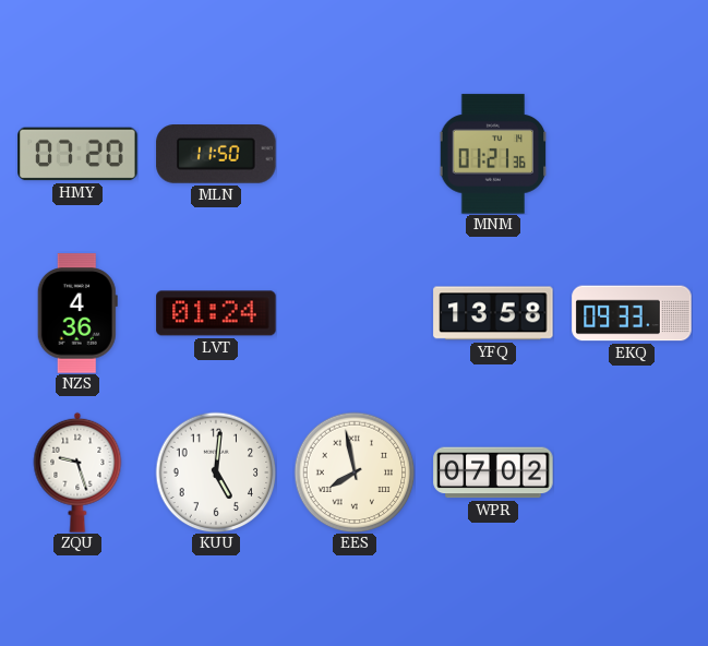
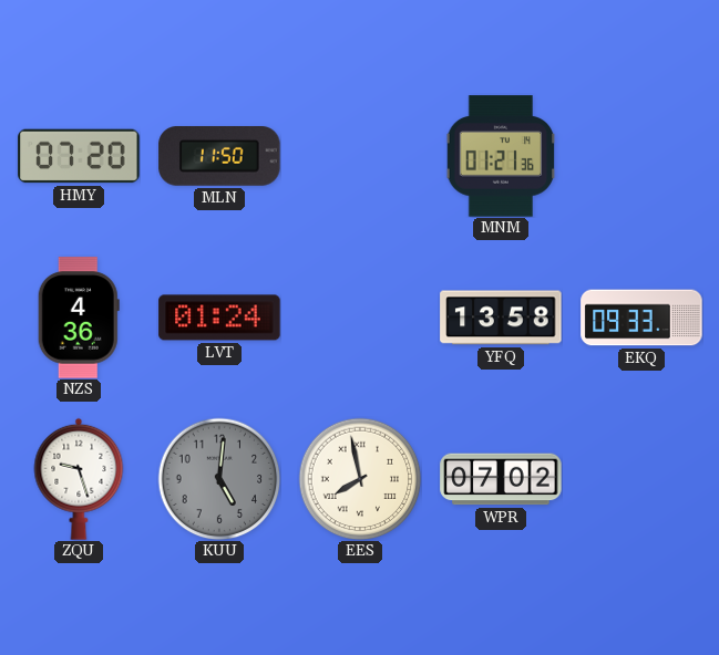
KUU dial: white -> grey (219, 479)
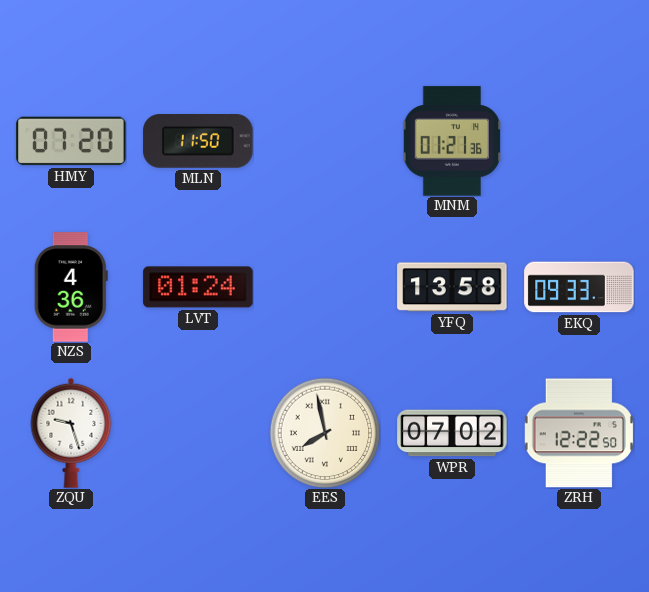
KUU: 5:01 -> none (219, 479)
ZRH: none -> 12:22 (579, 433)
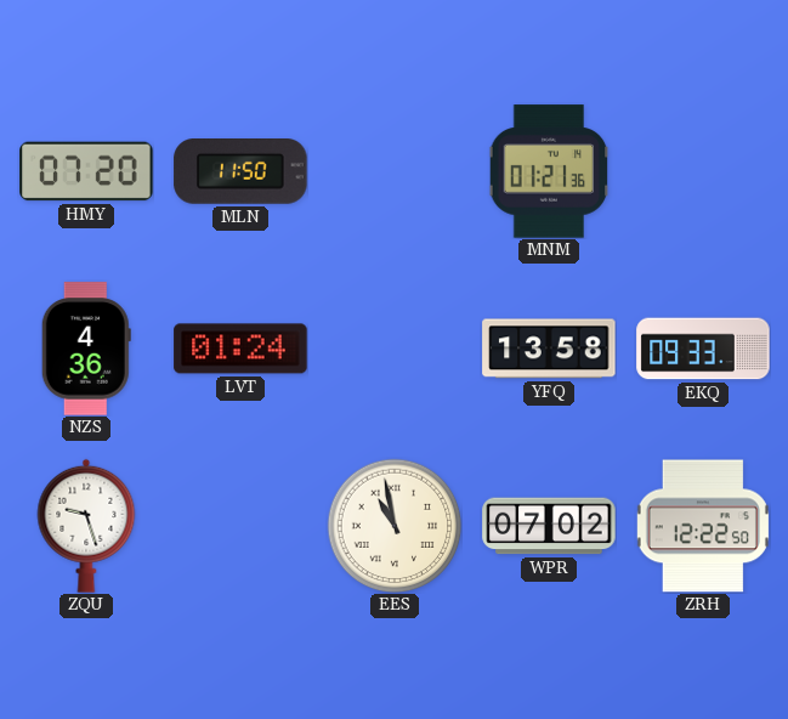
EES: 7:58 -> 10:58 (395, 526)
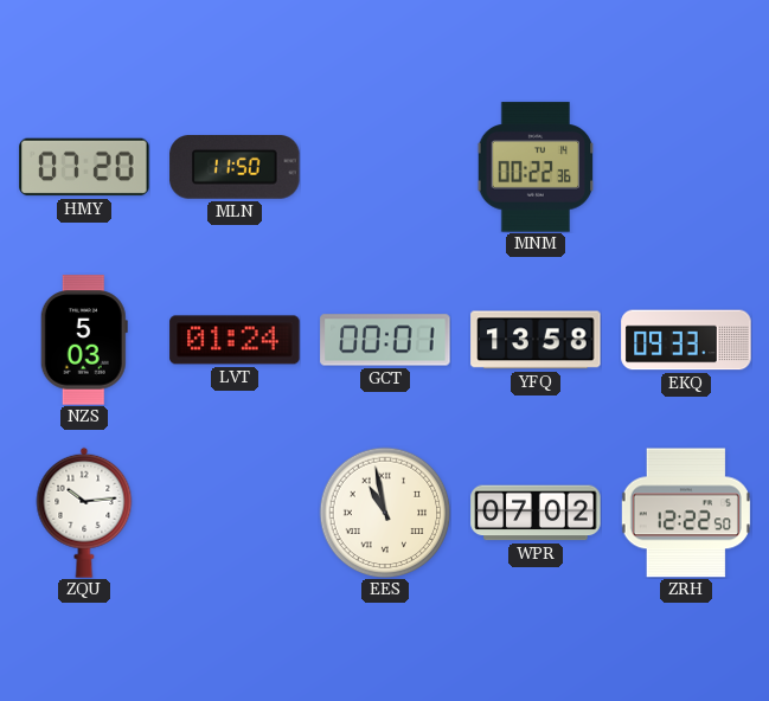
MNM: 01:21 -> 00:22 (536, 167)
NZS: 4:36 -> 5:03 (84, 340)
GCT: none -> 00:01 (385, 340)
ZQU: 9:27 -> 10:14 (84, 513)
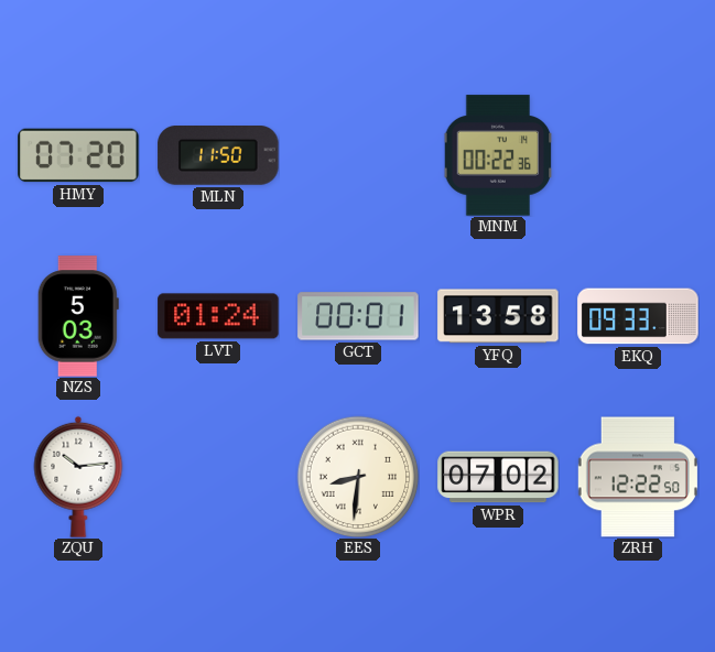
EES: 10:58 -> 8:31 (358, 477)
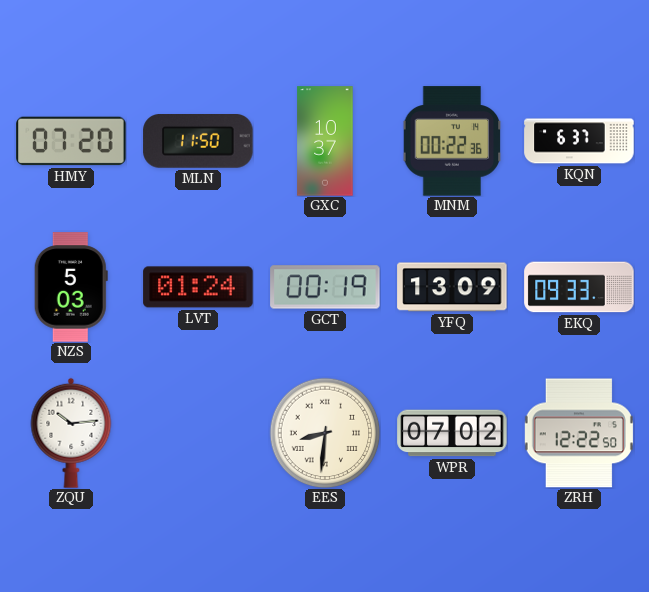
GXC: none -> 10:37 (325, 141)
KQN: none -> 6:37 (579, 141)
GCT: 00:01 -> 00:19 (325, 287)
YFQ: 13:58 -> 13:09 (452, 287)
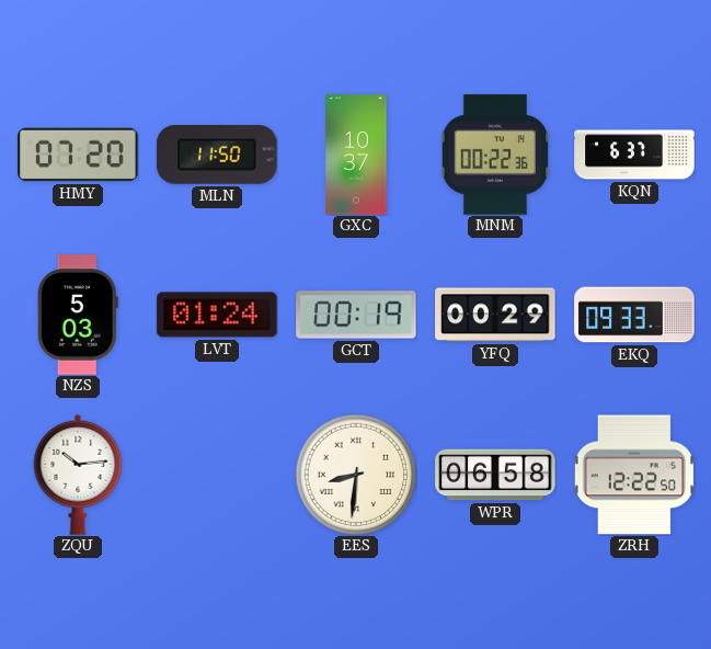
YFQ: 13:09 -> 00:29 (495, 315)
WPR: 07:02 -> 06:58 (495, 475)
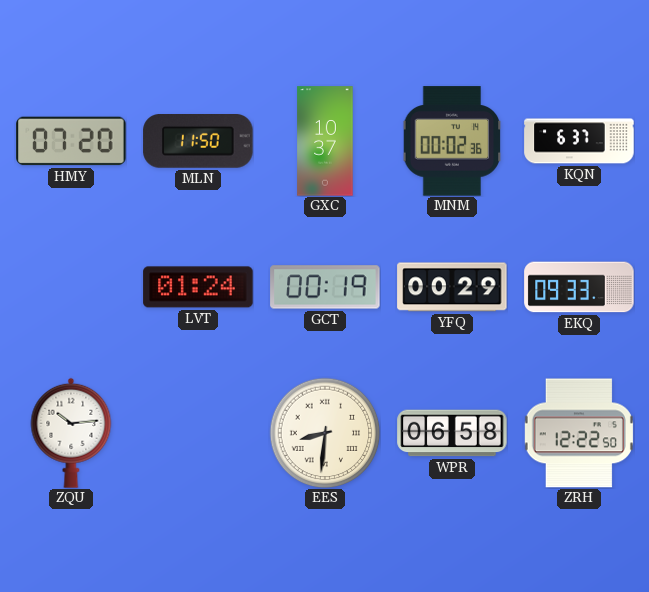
MNM: 00:22 -> 00:02 (452, 141)
NZS: 5:03 -> none (78, 315)
